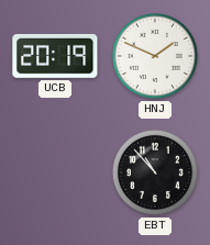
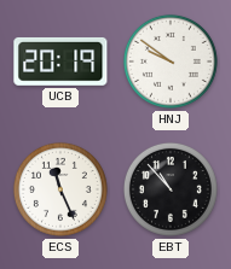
HNJ: 1:49 -> 9:51 (171, 62)
ECS: none -> 11:26 (60, 189)
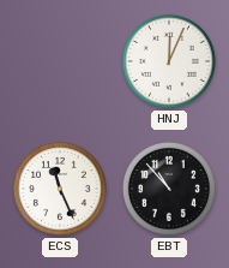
UCB: 20:19 -> none (60, 62)
HNJ: 9:51 -> 12:04 (169, 61)
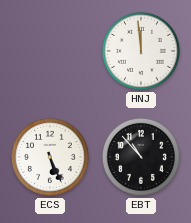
HNJ: 12:04 -> 11:59 (141, 51)
ECS: 11:26 -> 5:26 (50, 157)
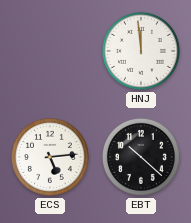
ECS: 5:26 -> 5:14 (50, 157)
EBT: 10:53 -> 10:22 (141, 157)
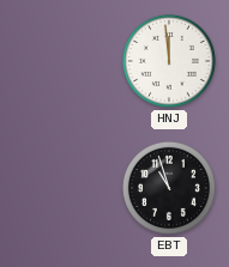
ECS: 5:14 -> none (50, 157)
EBT: 10:22 -> 10:57 (169, 188)
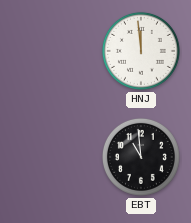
EBT: 10:57 -> 10:59 (141, 157)
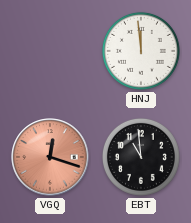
VGQ: none -> 12:18 (50, 157)
